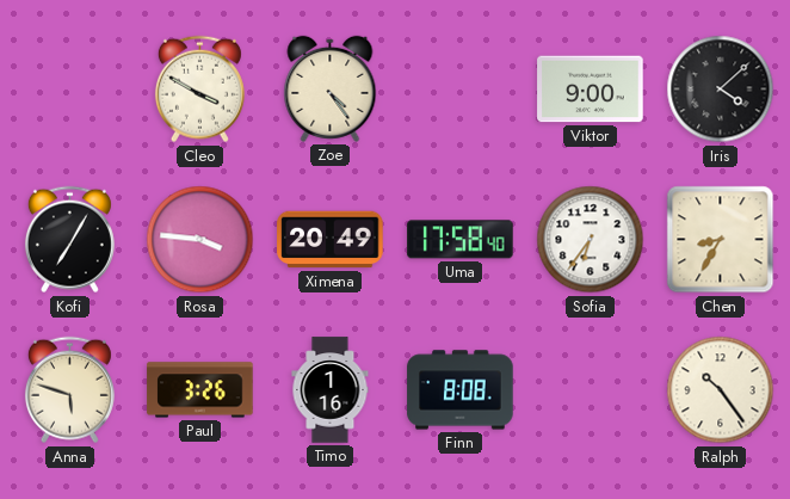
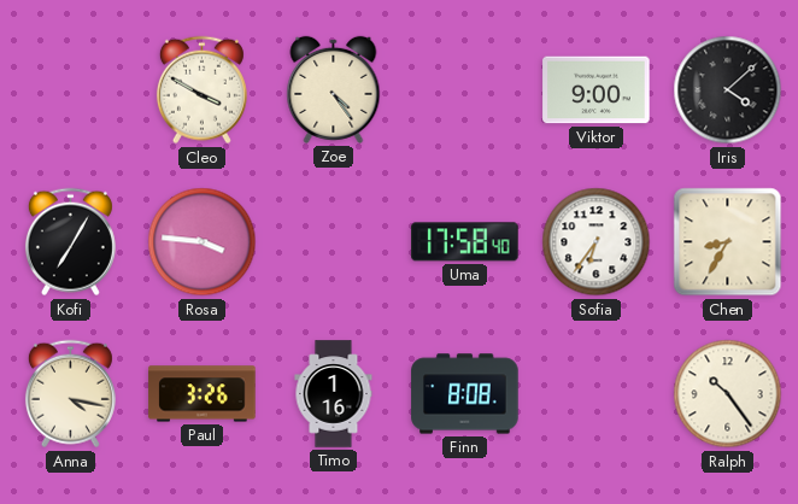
Ximena: 20:49 -> none (331, 240)
Anna: 5:48 -> 4:17 (70, 394)
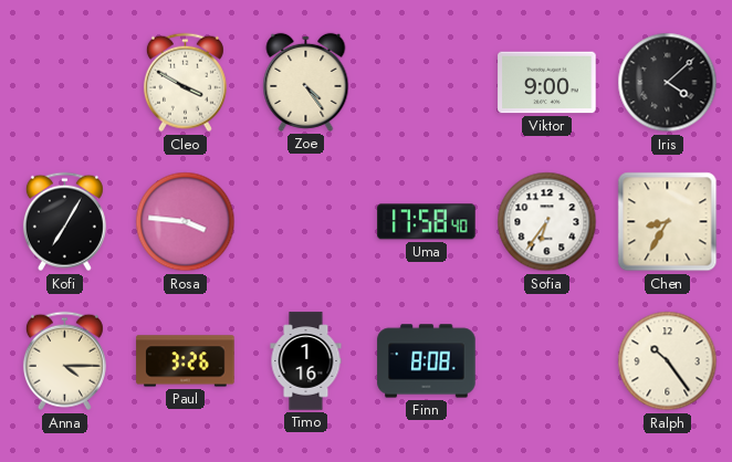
Anna: 4:17 -> 4:15 (64, 361)
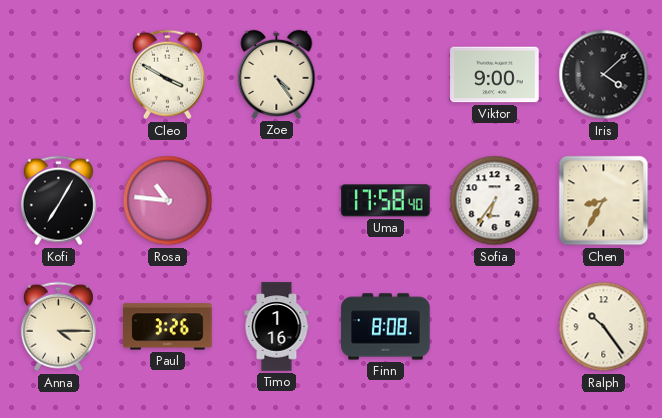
Rosa: 3:46 -> 10:46 (168, 201)
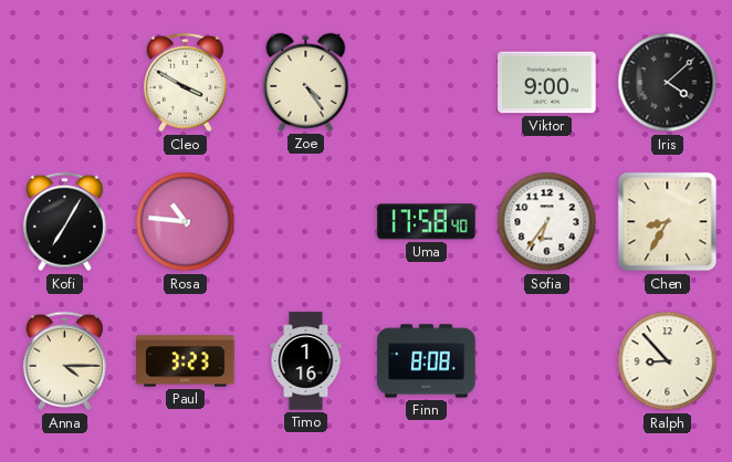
Paul: 3:26 -> 3:23 (186, 361)
Ralph: 10:24 -> 8:53 (668, 361)
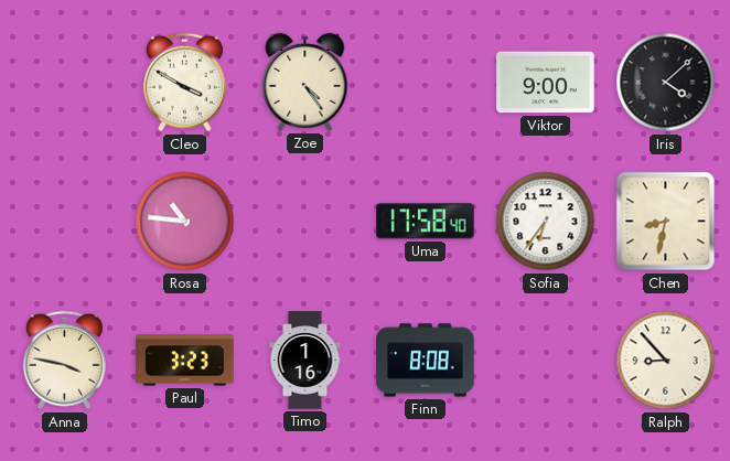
Kofi: 7:05 -> none (64, 222)
Chen: 8:35 -> 8:32 (666, 222)
Anna: 4:15 -> 3:47 (64, 361)
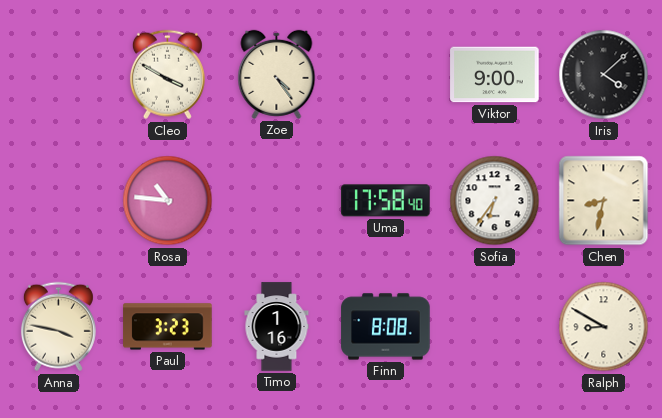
Ralph: 8:53 -> 8:50 (604, 327)
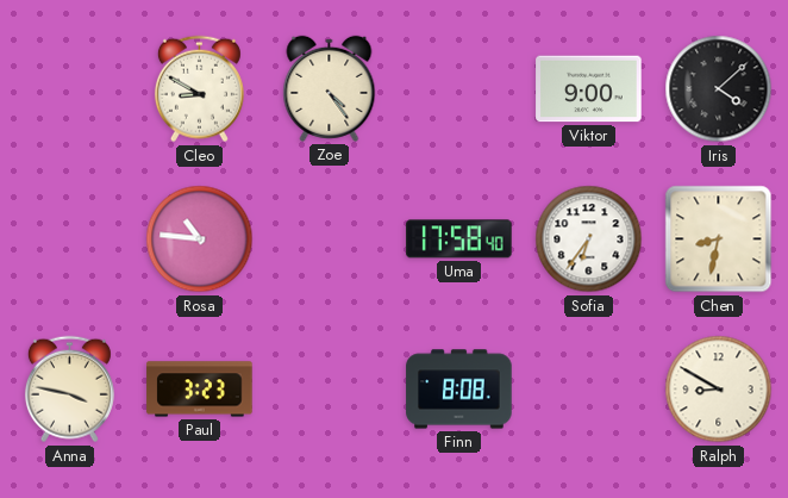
Cleo: 3:50 -> 8:50 (199, 89)
Timo: 1:16 -> none (277, 327)
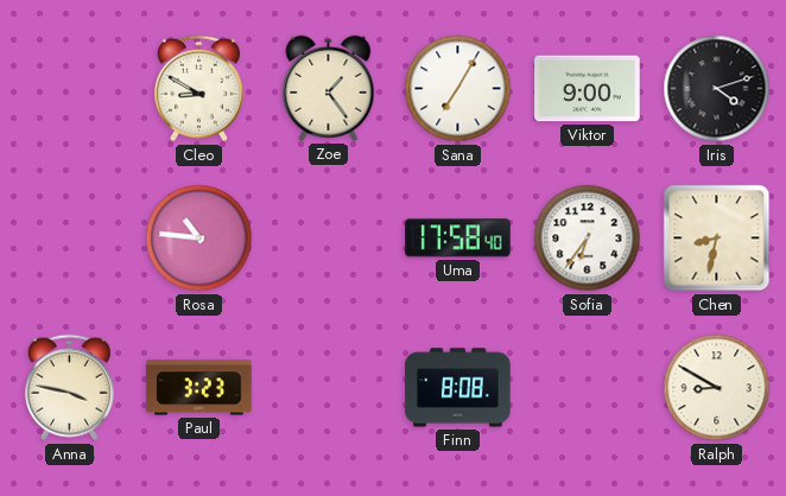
Zoe: 4:24 -> 1:24 (329, 88)
Sana: none -> 7:05 (458, 89)
Iris: 4:08 -> 4:12 (717, 89)
